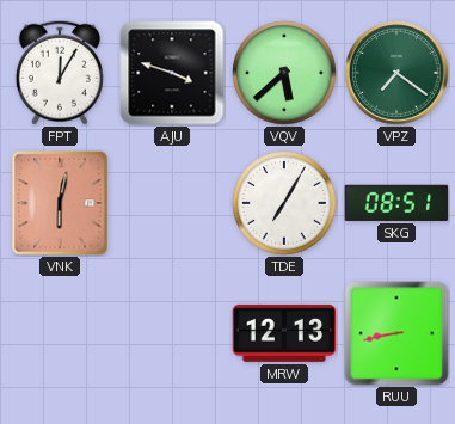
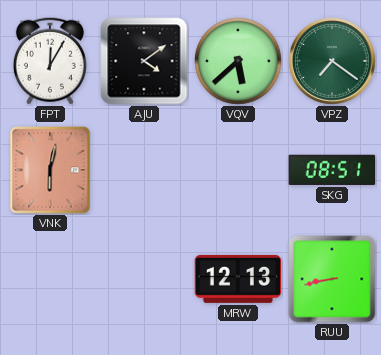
AJU: 3:48 -> 4:09 (144, 61)
TDE: 7:05 -> none (284, 203)
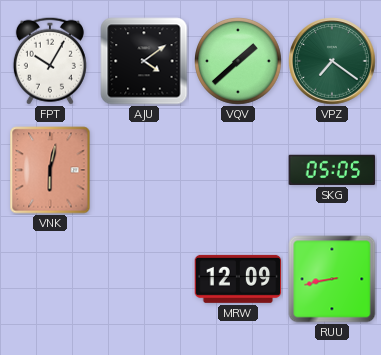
FPT: 12:05 -> 10:05 (50, 61)
VQV: 5:38 -> 1:38 (238, 61)
SKG: 08:51 -> 05:05 (332, 170)
MRW: 12:13 -> 12:09 (238, 279)
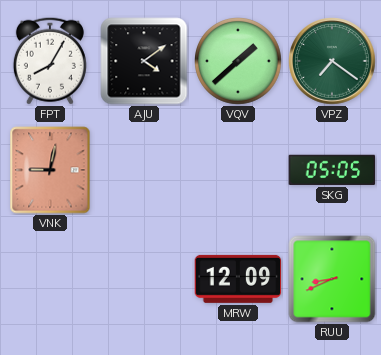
FPT: 10:05 -> 8:05 (50, 61)
VNK: 6:02 -> 9:02 (50, 170)
RUU: 8:43 -> 8:41 (332, 279)
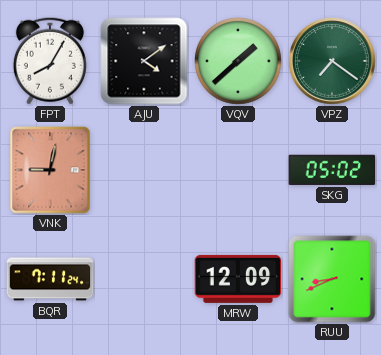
SKG: 05:05 -> 05:02 (332, 170)
BQR: none -> 7:11 (50, 279)
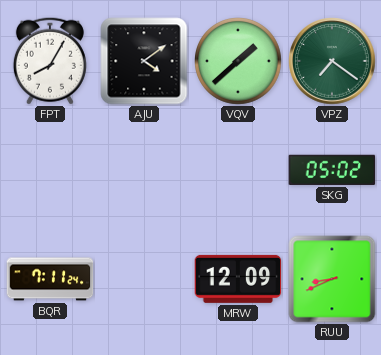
VNK: 9:02 -> none (50, 170)
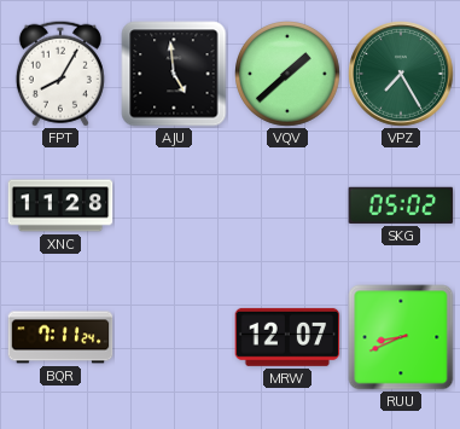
AJU: 4:09 -> 4:59 (174, 74)
VPZ: 7:21 -> 7:25 (401, 74)
XNC: none -> 11:28 (60, 205)
MRW: 12:09 -> 12:07 (287, 337)
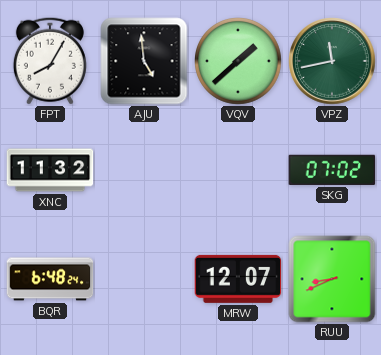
VPZ: 7:25 -> 11:43 (332, 61)
XNC: 11:28 -> 11:32 (50, 170)
SKG: 05:02 -> 07:02 (332, 170)
BQR: 7:11 -> 6:48 (50, 279)
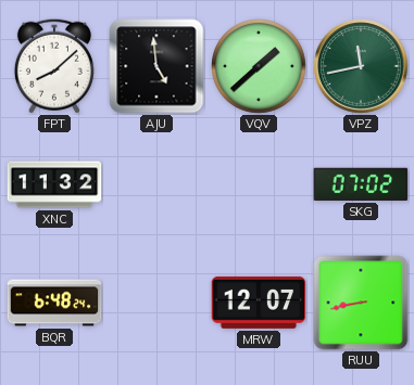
FPT: 8:05 -> 8:08 (54, 66)
RUU: 8:41 -> 8:43 (361, 303)
